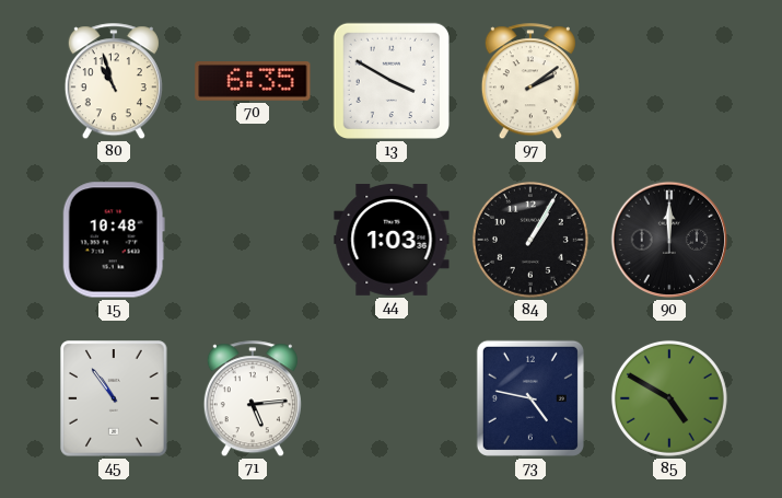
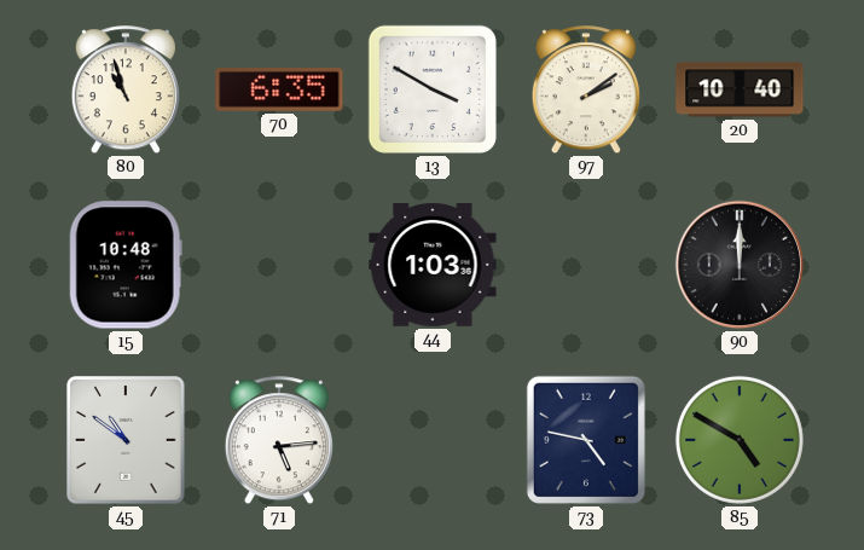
20: none -> 10:40 (740, 89)
84: 1:05 -> none (530, 240)
45: 10:54 -> 10:51 (126, 440)
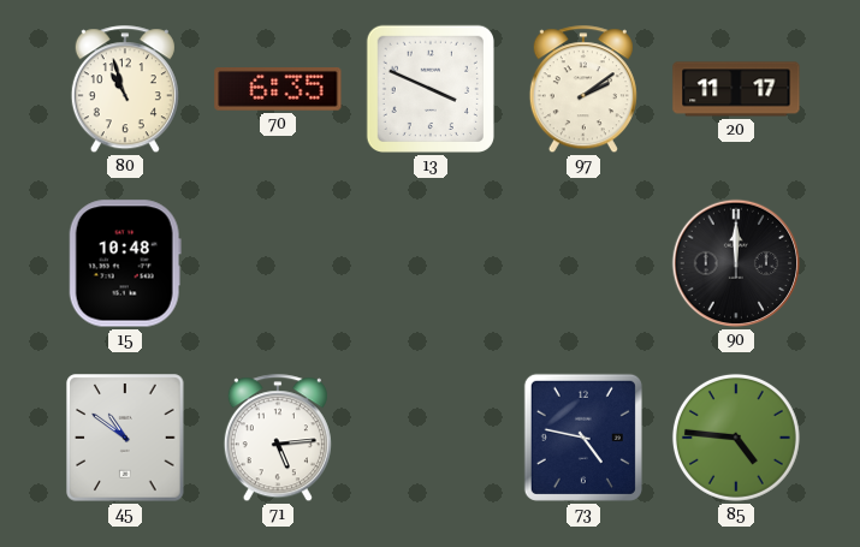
13: 3:50 -> 3:49 (431, 89)
20: 10:40 -> 11:17 (736, 89)
44: 1:03 -> none (433, 265)
85: 4:50 -> 4:46 (736, 438)
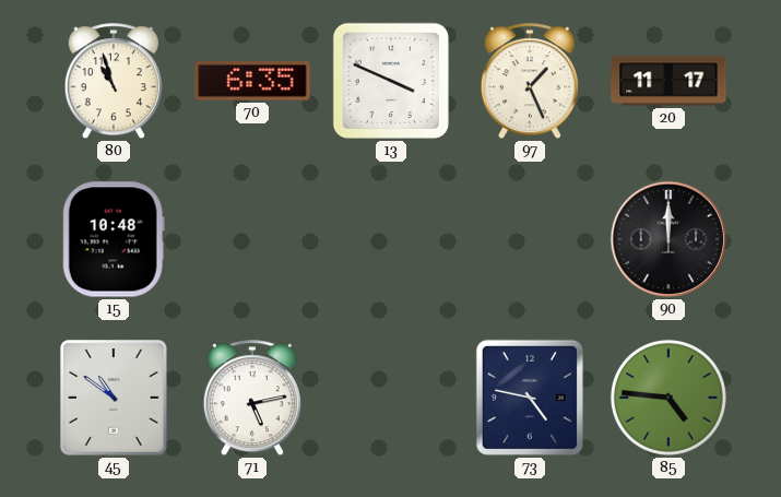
97: 2:09 -> 1:26 (530, 82)
71: 5:14 -> 5:13 (252, 399)
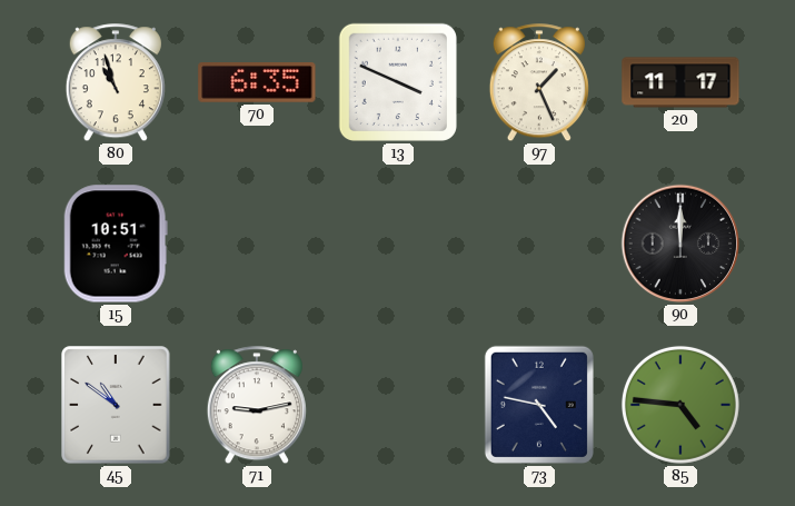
15: 10:48 -> 10:51 (116, 244)
71: 5:13 -> 9:13 (257, 406)
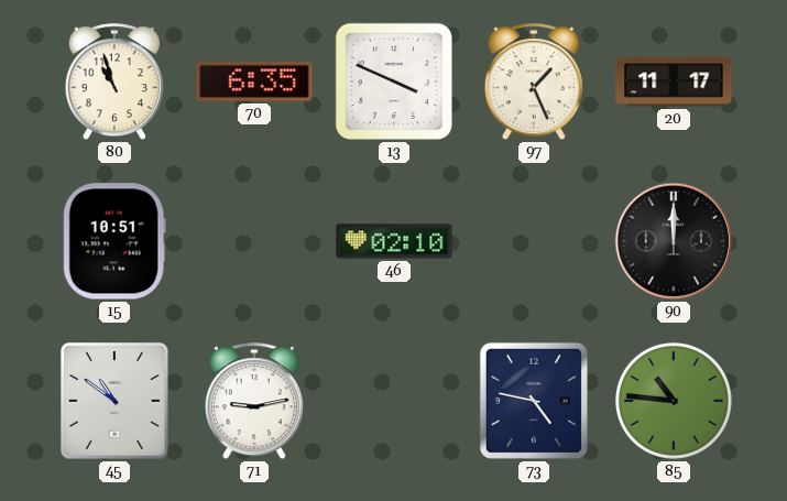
46: none -> 02:10 (394, 241)
85: 4:46 -> 10:46 (674, 401)
